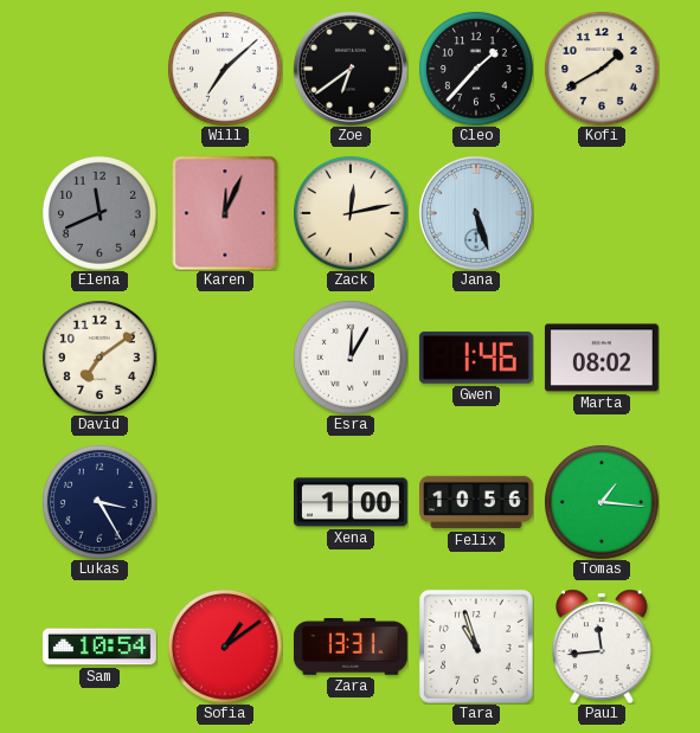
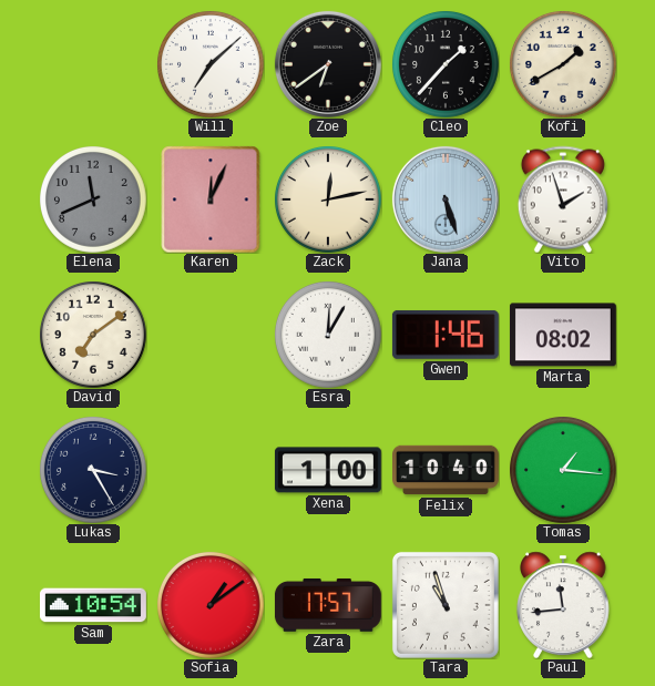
Vito: none -> 1:57 (563, 199)
Felix: 10:56 -> 10:40 (447, 470)
Zara: 13:31 -> 17:57 (328, 605)
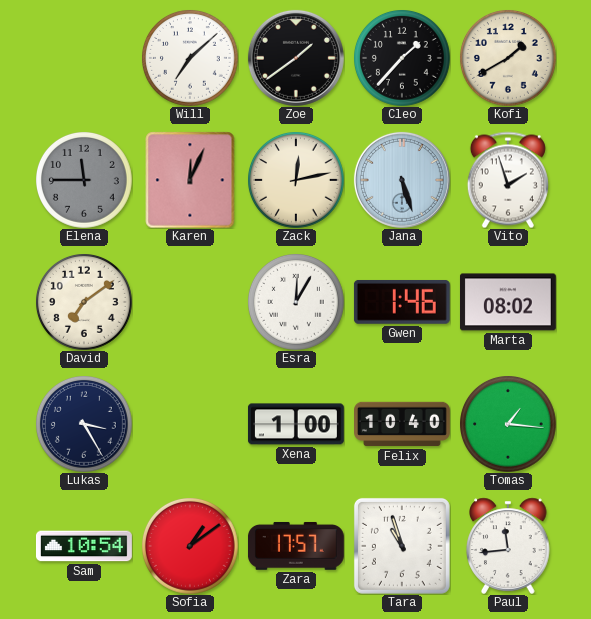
Zoe: 6:39 -> 1:39 (296, 58)
Elena: 11:41 -> 11:45 (84, 180)
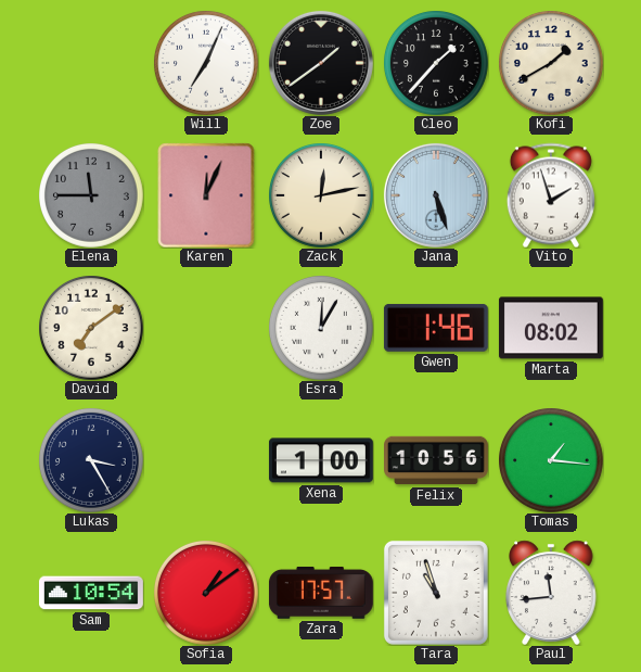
Will: 7:08 -> 7:04 (206, 63)
Felix: 10:40 -> 10:56 (437, 460)
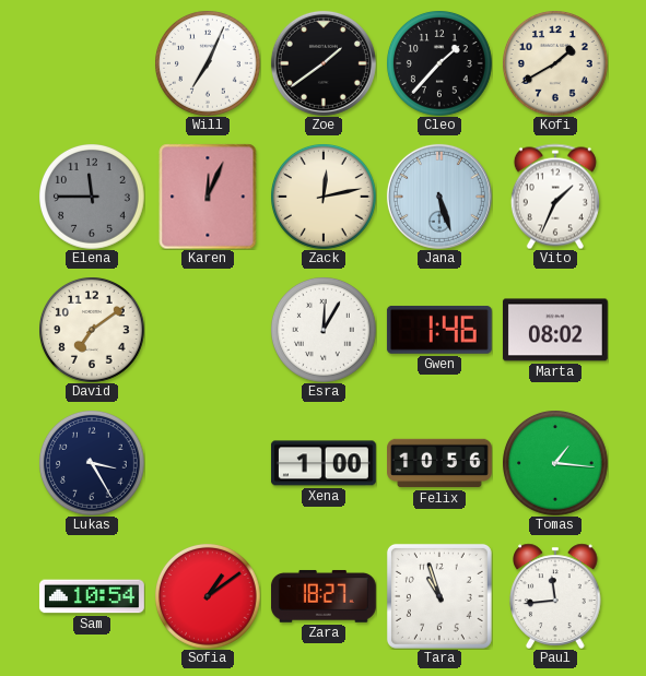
Vito: 1:57 -> 1:34 (555, 197)
Zara: 17:57 -> 18:27 (324, 596)
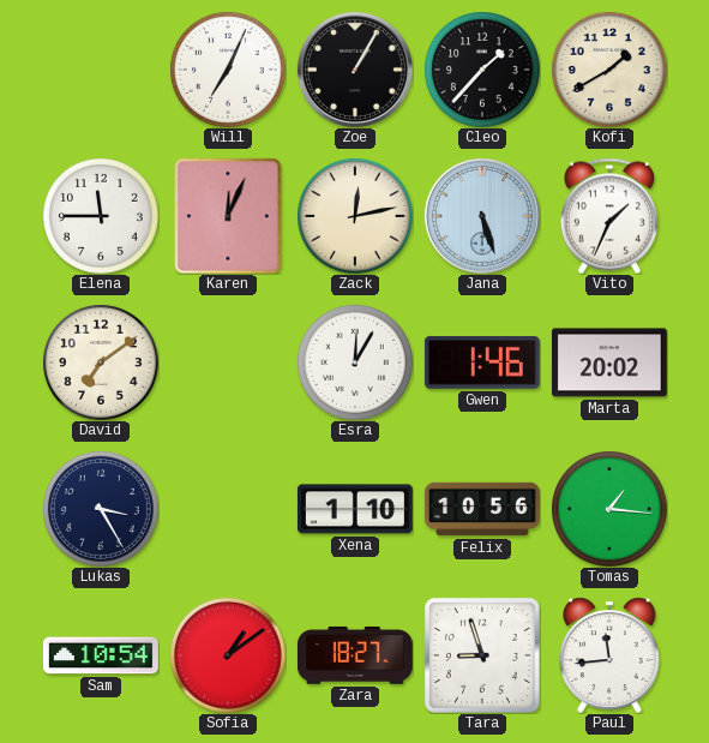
Zoe: 1:39 -> 1:05 (355, 70)
Elena dial: grey -> white (101, 216)
Marta: 08:02 -> 20:02 (609, 362)
Xena: 1:00 -> 1:10 (355, 509)
Tara: 10:57 -> 8:57 (482, 655)
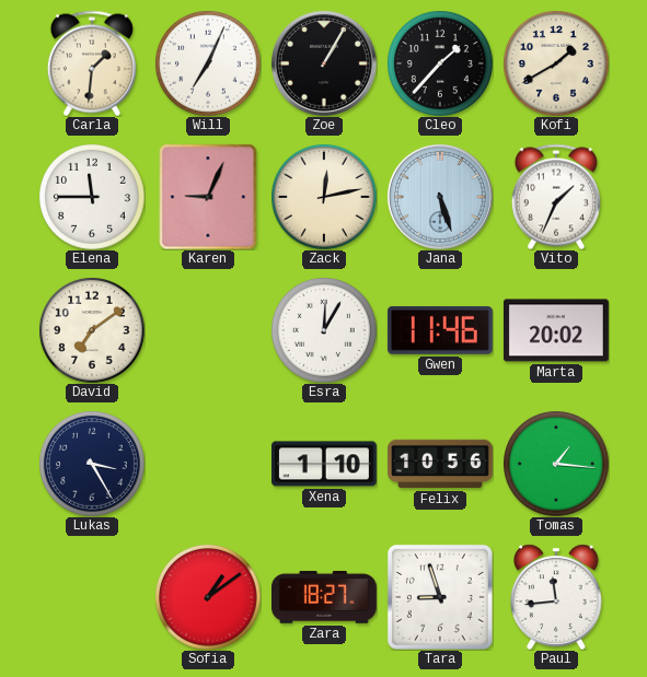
Carla: none -> 1:31 (92, 63)
Karen: 12:04 -> 9:04 (208, 197)
Gwen: 1:46 -> 11:46 (440, 330)
Sam: 10:54 -> none (101, 655)
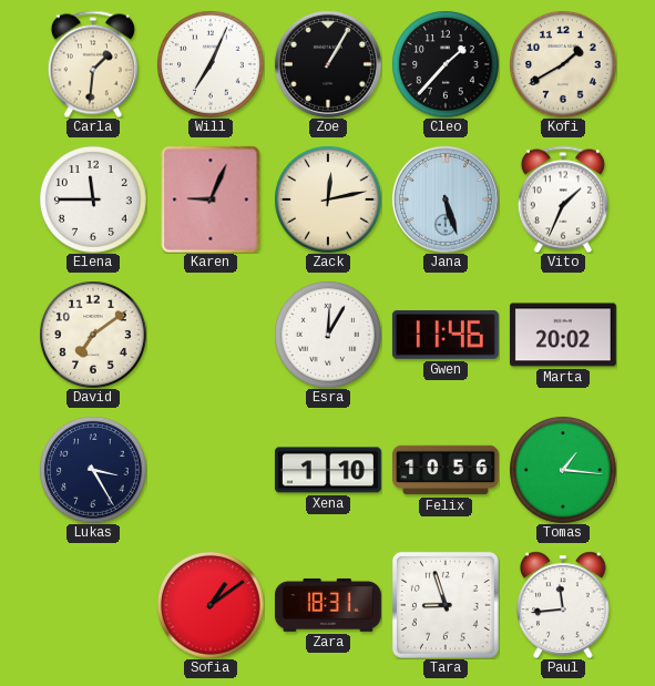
Zara: 18:27 -> 18:31 (328, 605)
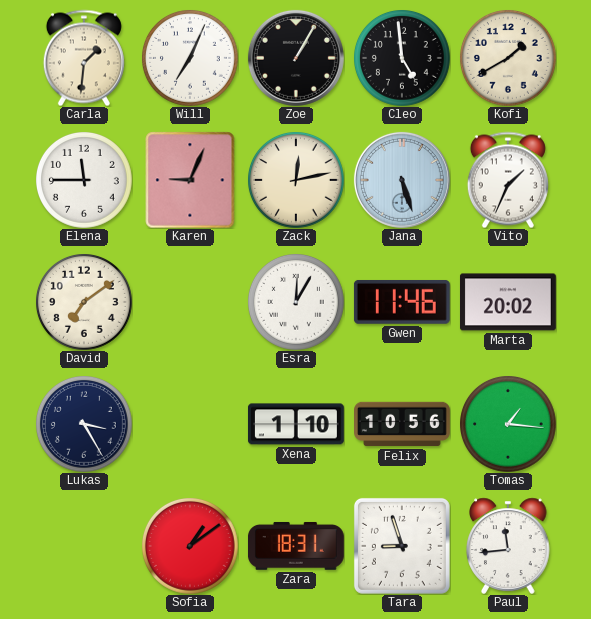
Cleo: 1:37 -> 4:59 (402, 58)
